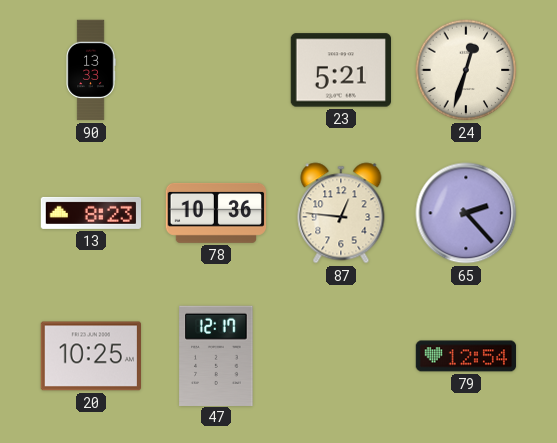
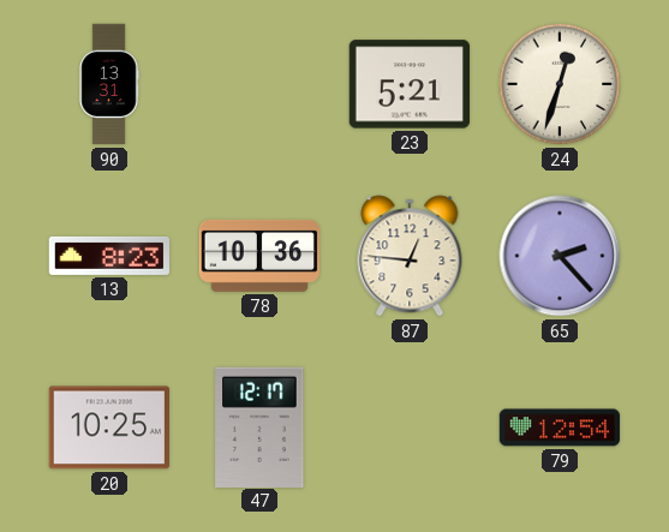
90: 13:33 -> 13:31 (109, 84)
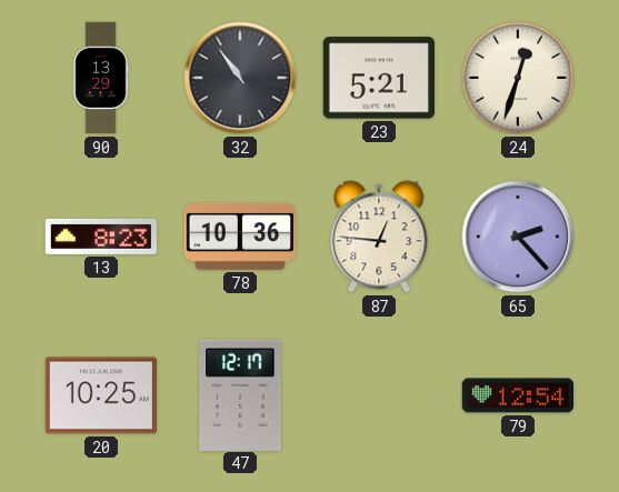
90: 13:31 -> 13:29 (101, 78)
32: none -> 10:54 (240, 78)
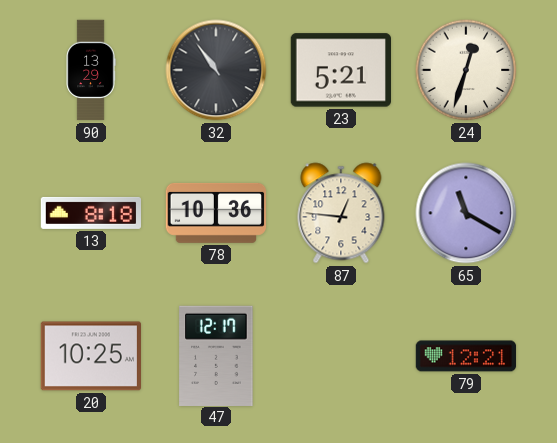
13: 8:23 -> 8:18 (91, 213)
65: 2:23 -> 11:20 (466, 213)
79: 12:54 -> 12:21 (466, 356)
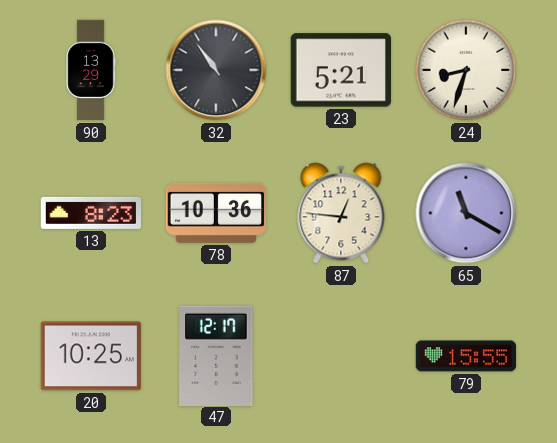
24: 12:33 -> 8:33 (466, 70)
13: 8:18 -> 8:23 (91, 213)
79: 12:21 -> 15:55 (466, 356)
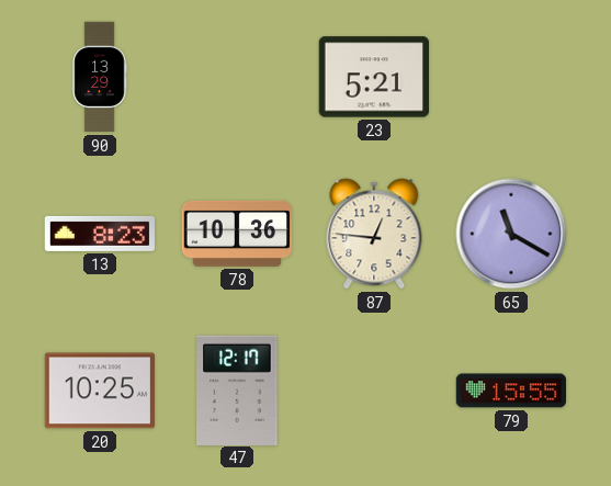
32: 10:54 -> none (216, 70)
24: 8:33 -> none (466, 70)
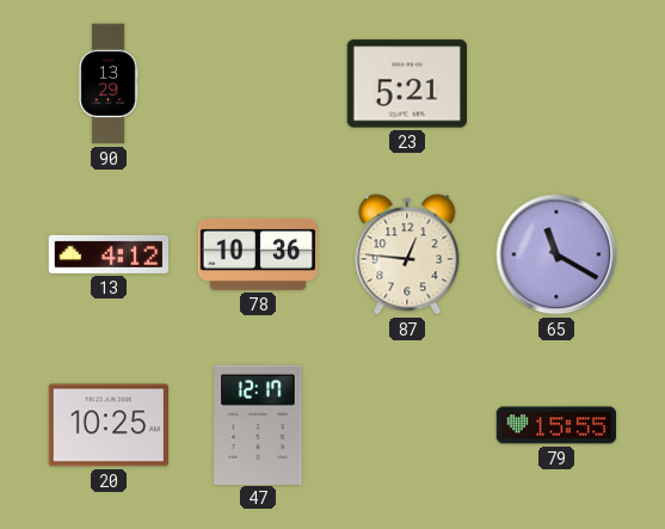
13: 8:23 -> 4:12 (109, 254)
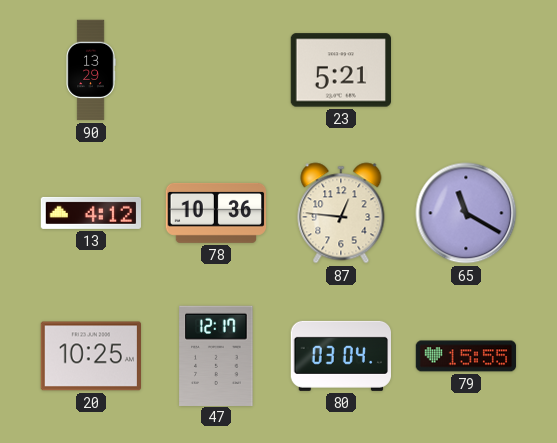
80: none -> 03:04 (340, 356)
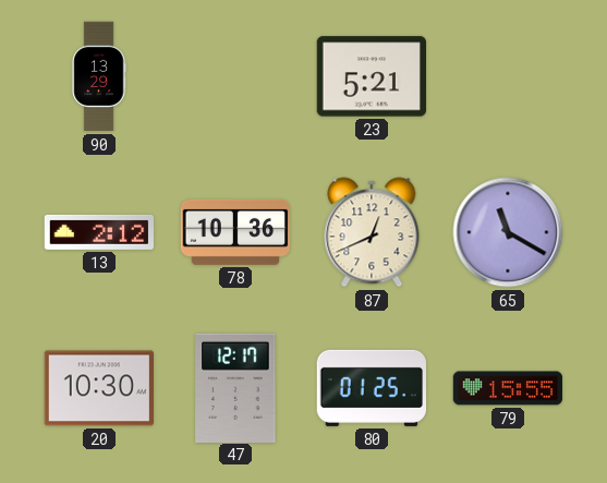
13: 4:12 -> 2:12 (99, 232)
87: 12:46 -> 12:41 (372, 232)
20: 10:25 -> 10:30 (98, 388)
80: 03:04 -> 01:25 (371, 388)
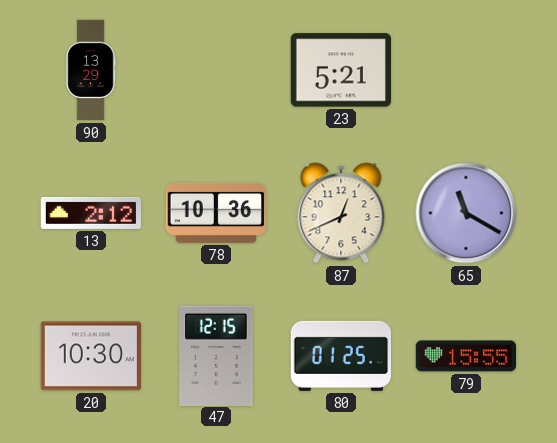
47: 12:17 -> 12:15 (216, 355)
